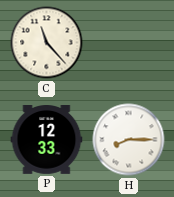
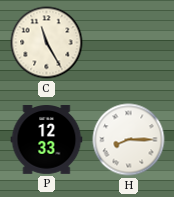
C: 11:23 -> 11:25 (47, 43)
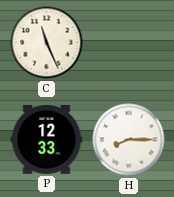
C: 11:25 -> 11:26 (47, 43)
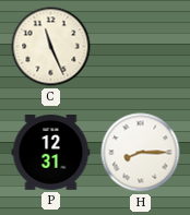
P: 12:33 -> 12:31 (51, 153)
